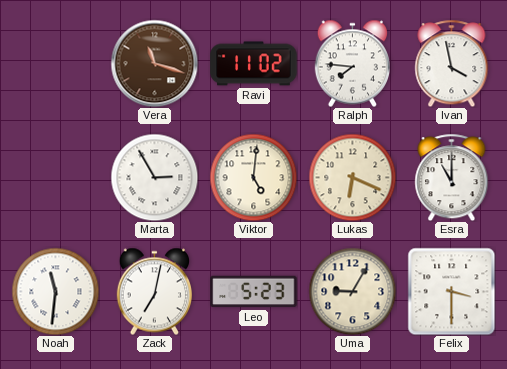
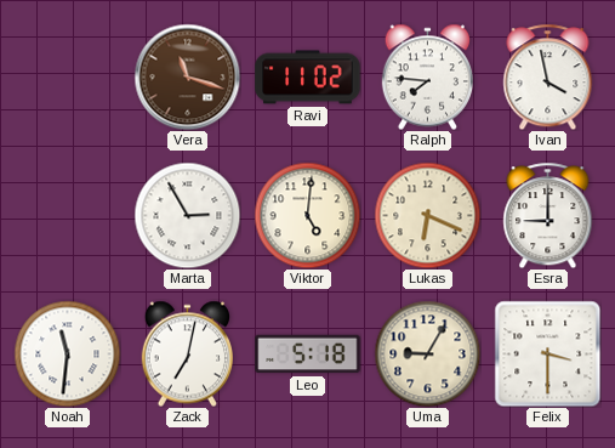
Esra: 11:00 -> 9:00 (548, 215)
Leo: 5:23 -> 5:18 (308, 355)
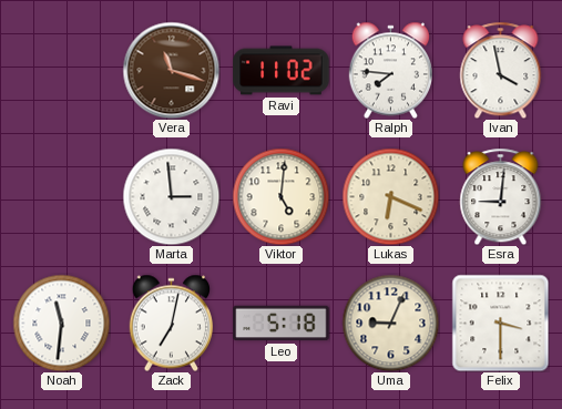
Marta: 2:55 -> 2:59 (171, 196)
Esra: 9:00 -> 9:01 (501, 196)
Uma: 9:05 -> 9:04 (390, 323)
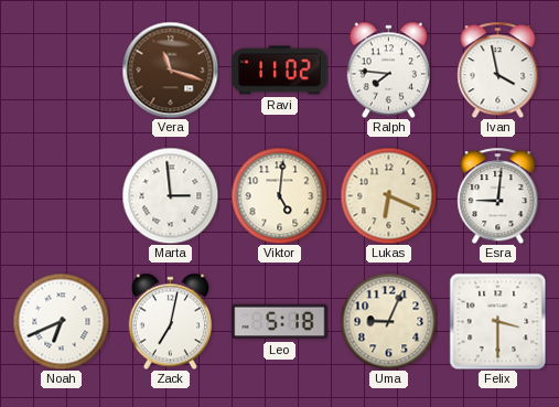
Noah: 11:31 -> 6:41 (61, 321)
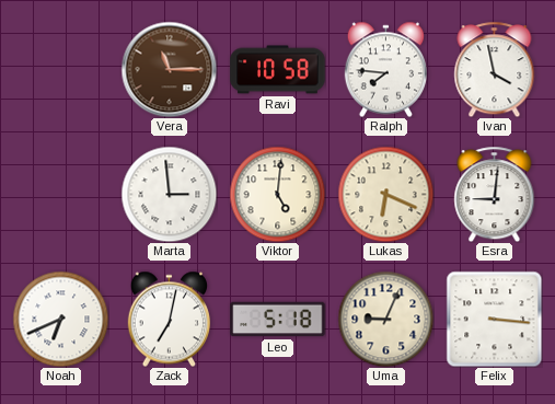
Vera: 11:18 -> 11:15 (169, 69)
Ravi: 11:02 -> 10:58 (278, 70)
Felix: 3:30 -> 3:16 (494, 319)
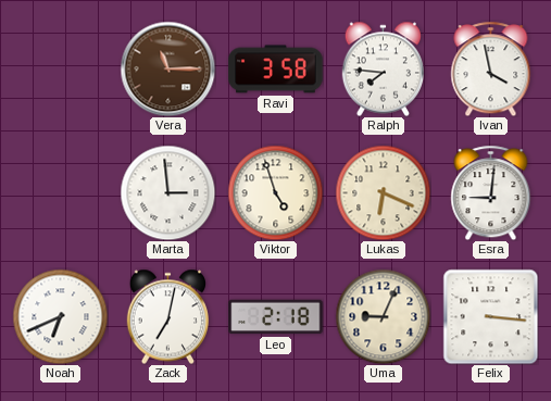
Ravi: 10:58 -> 3:58 (276, 70)
Viktor: 5:01 -> 4:57 (275, 192)
Leo: 5:18 -> 2:18 (276, 317)
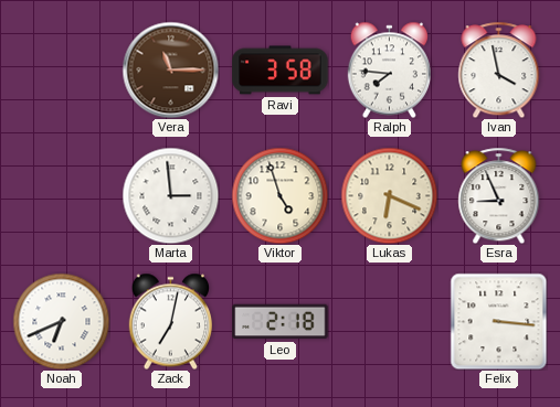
Esra: 9:01 -> 8:56 (499, 195)
Uma: 9:04 -> none (383, 316)
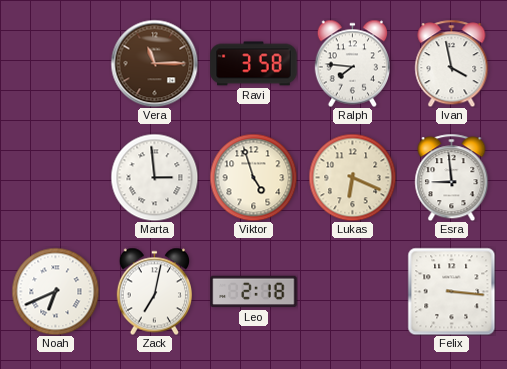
Esra: 8:56 -> 8:59 (452, 177)
